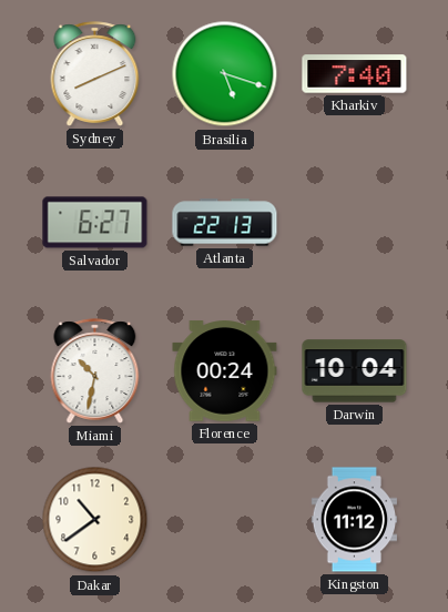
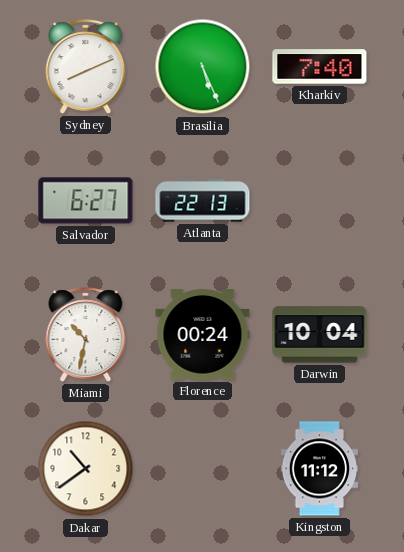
Brasilia: 5:18 -> 5:26 (203, 67)
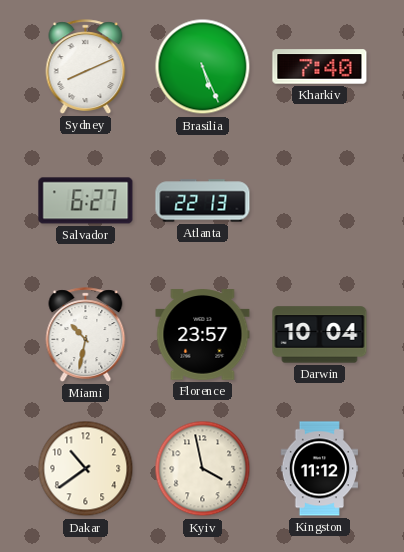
Florence: 00:24 -> 23:57 (203, 335)
Kyiv: none -> 3:58 (203, 469)
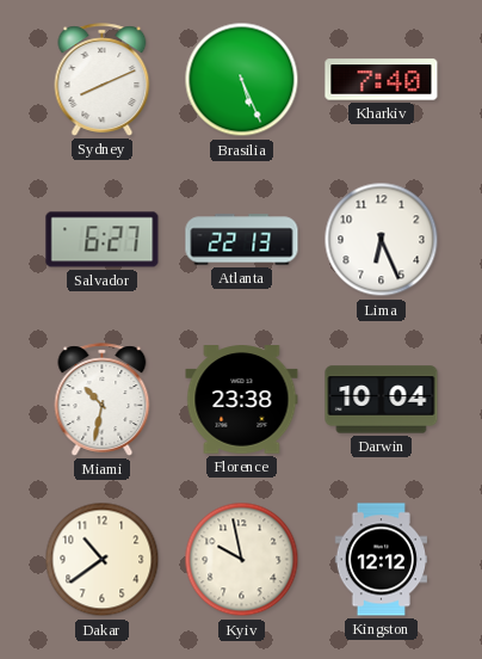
Lima: none -> 6:26 (382, 240)
Florence: 23:57 -> 23:38 (242, 400)
Kyiv: 3:58 -> 9:58 (242, 560)
Kingston: 11:12 -> 12:12 (381, 560)
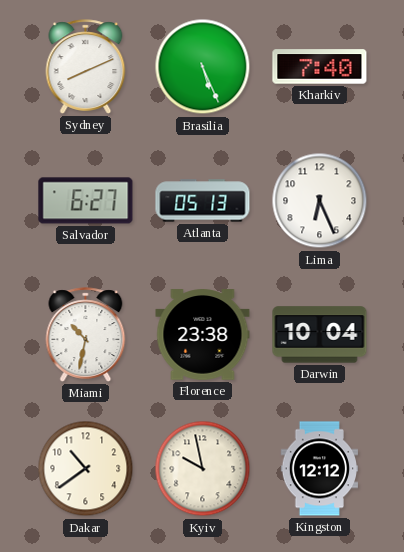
Atlanta: 22:13 -> 05:13 (203, 201)
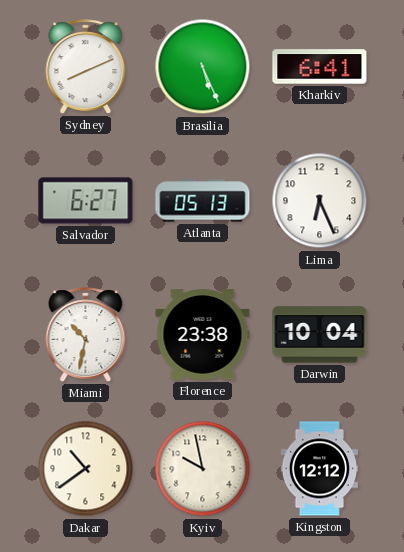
Kharkiv: 7:40 -> 6:41 (320, 67)
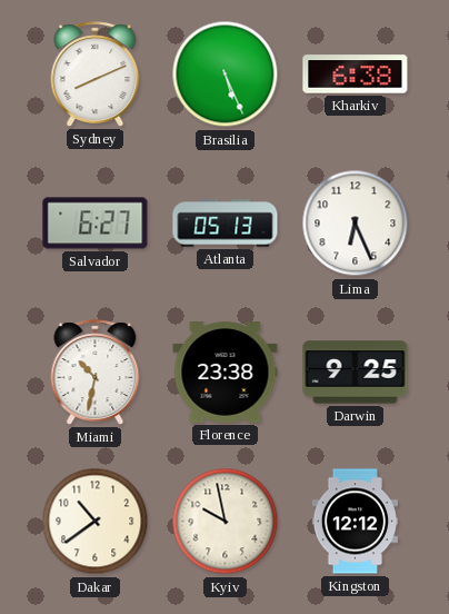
Kharkiv: 6:41 -> 6:38 (356, 75)
Darwin: 10:04 -> 9:25 (356, 373)
